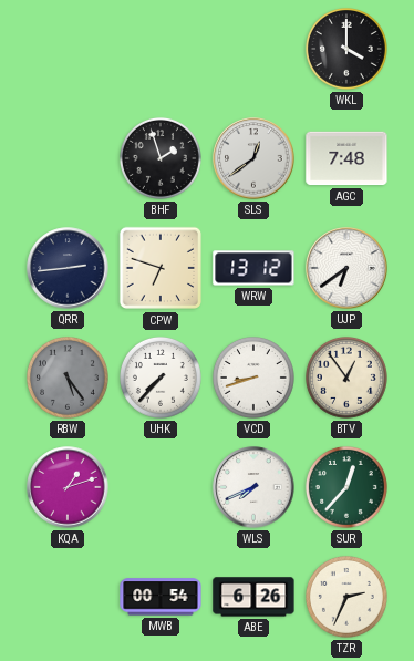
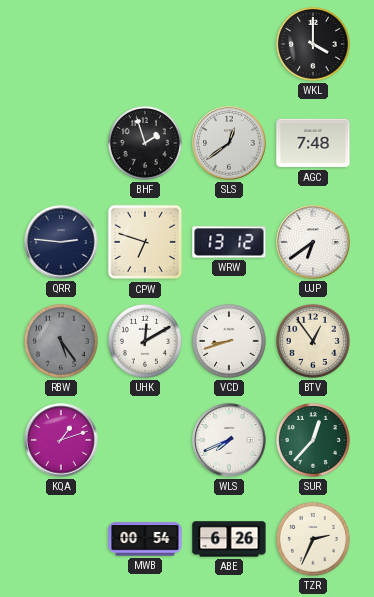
QRR: 2:44 -> 2:46 (61, 242)
UHK: 7:37 -> 12:10 (145, 341)
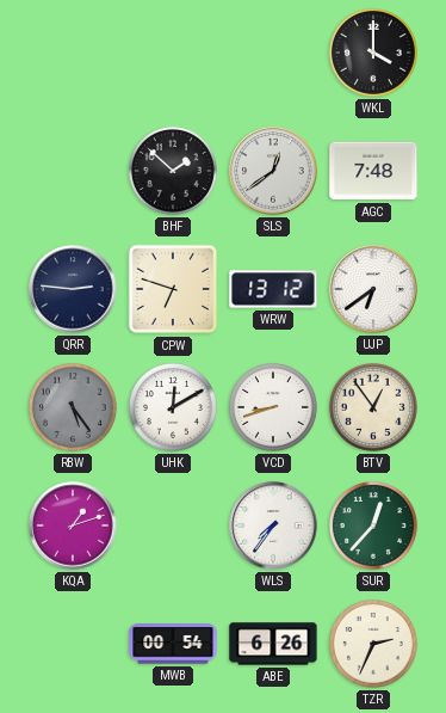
BHF: 1:57 -> 1:52 (173, 171)
WLS: 7:41 -> 7:36 (273, 525)
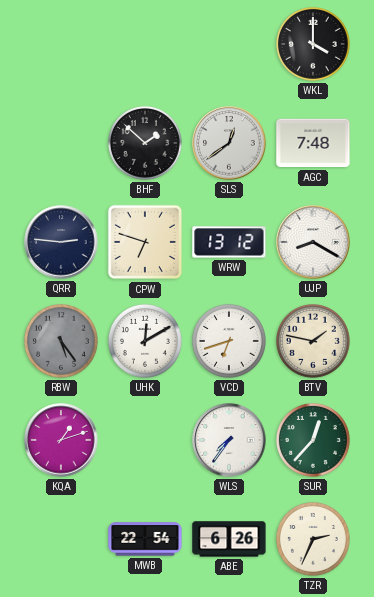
UJP: 6:39 -> 8:20 (313, 242)
VCD: 8:42 -> 6:42 (229, 341)
BTV: 12:54 -> 1:47 (313, 341)
MWB: 00:54 -> 22:54 (145, 539)
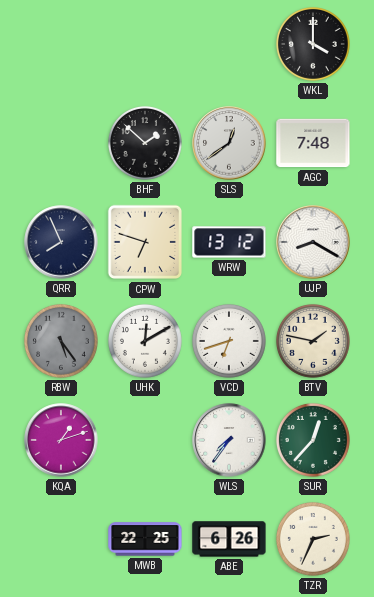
QRR: 2:46 -> 7:56 (61, 242)
MWB: 22:54 -> 22:25 (145, 539)
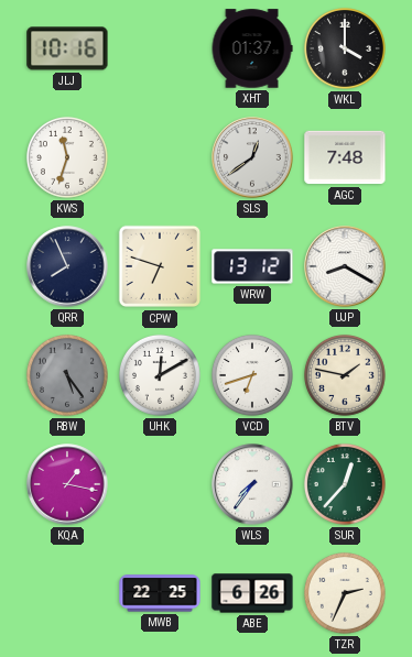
JLJ: none -> 10:16 (67, 48)
XHT: none -> 01:37 (252, 48)
KWS: none -> 11:33 (67, 157)
BHF: 1:52 -> none (145, 143)
KQA: 1:12 -> 1:17 (67, 484)
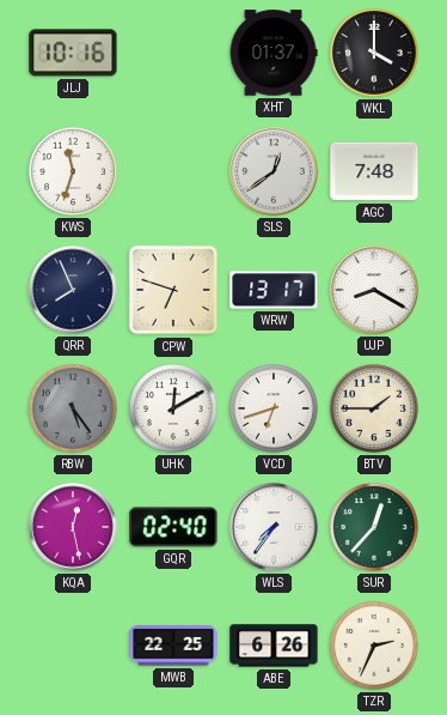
WRW: 13:12 -> 13:17 (274, 290)
BTV: 1:47 -> 1:45 (374, 408)
KQA: 1:17 -> 12:28 (73, 527)
GQR: none -> 02:40 (173, 527)
